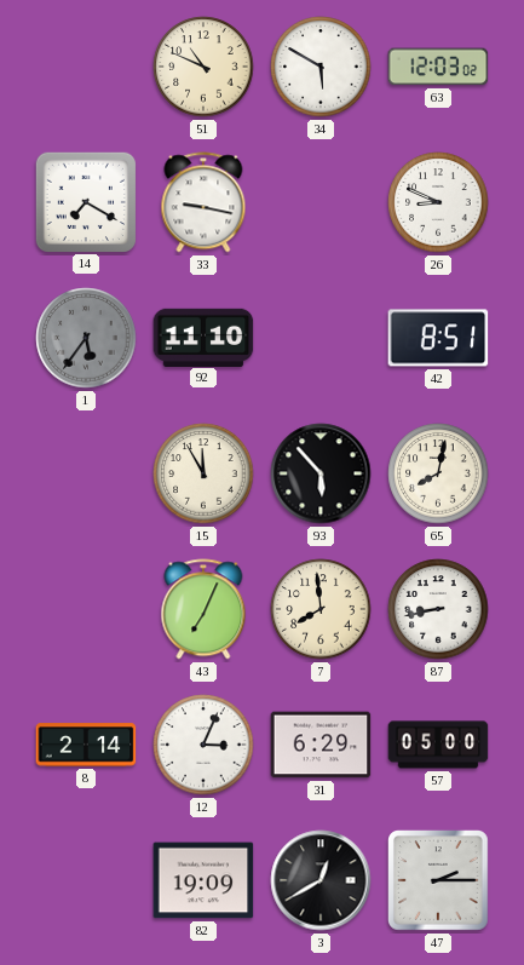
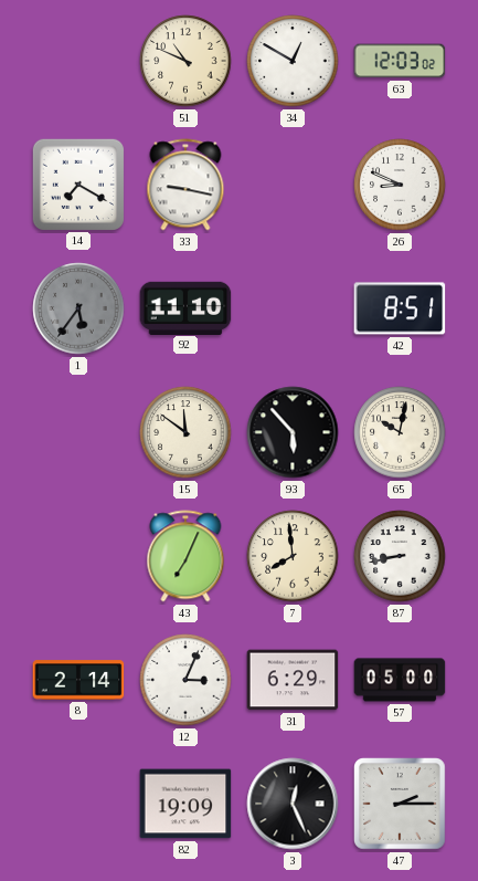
34: 5:50 -> 12:50 (293, 61)
15: 11:55 -> 11:51 (185, 432)
65: 8:02 -> 10:02 (400, 432)
3: 12:40 -> 12:26 (293, 804)
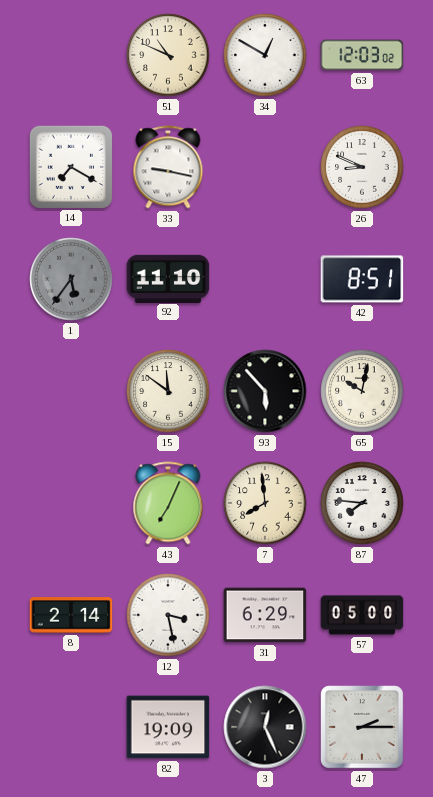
87: 8:43 -> 7:46 (362, 503)
12: 3:04 -> 3:28 (168, 615)
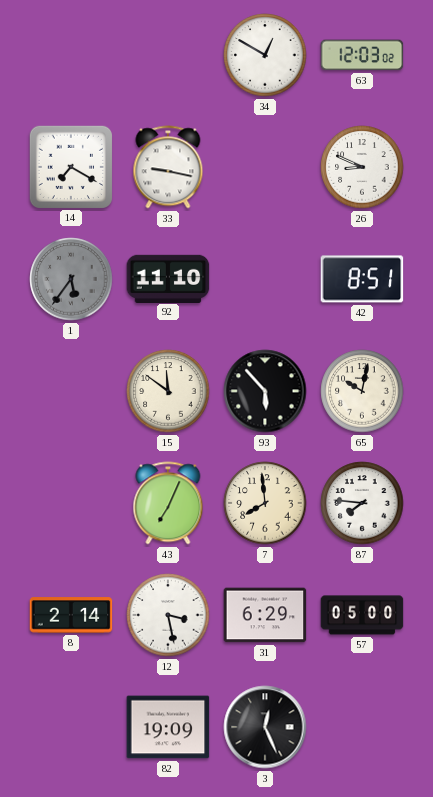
51: 10:49 -> none (168, 55)
47: 2:15 -> none (363, 728)
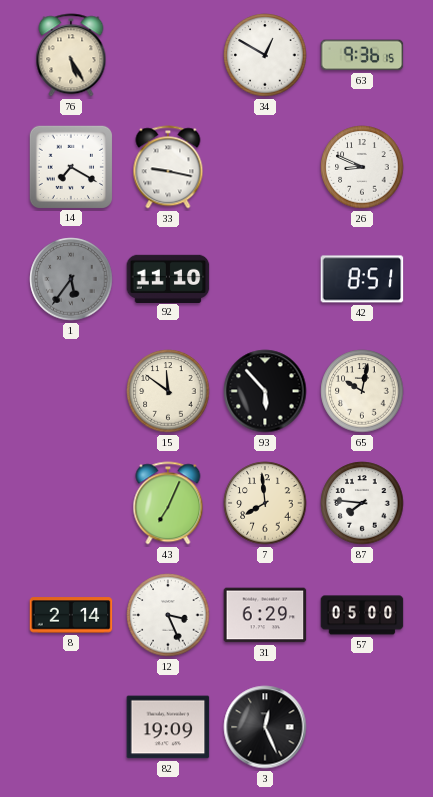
76: none -> 5:25 (71, 55)
63: 12:03 -> 9:36 (362, 55)
12: 3:28 -> 3:26 (168, 615)
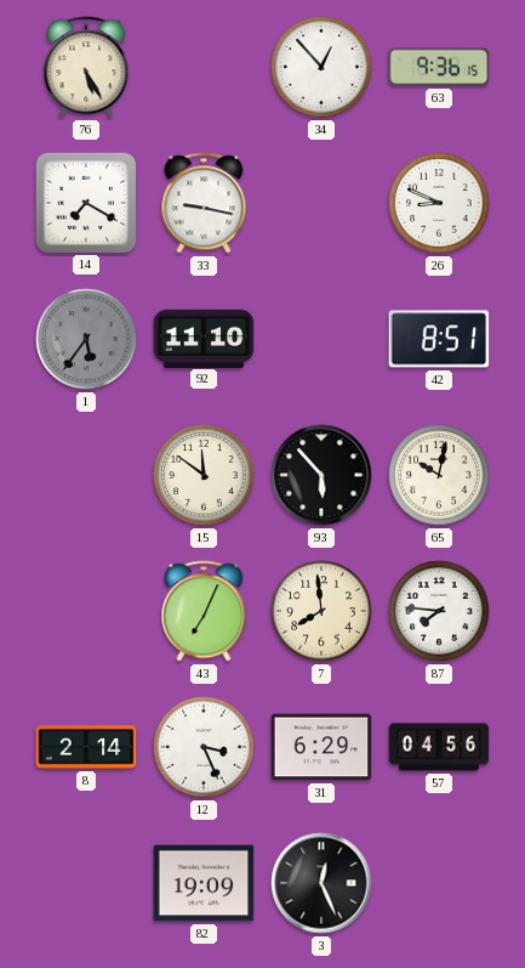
34: 12:50 -> 12:53 (321, 67)
57: 05:00 -> 04:56 (439, 747)
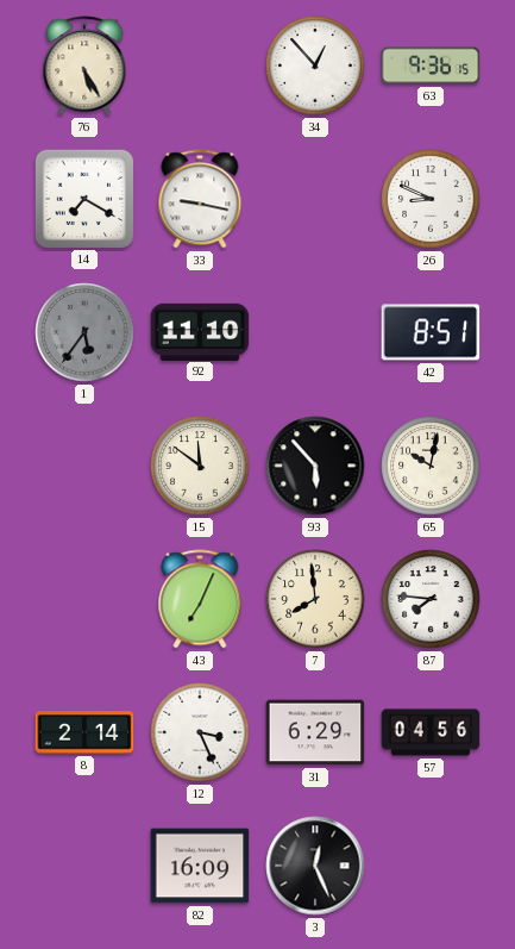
82: 19:09 -> 16:09 (200, 866)
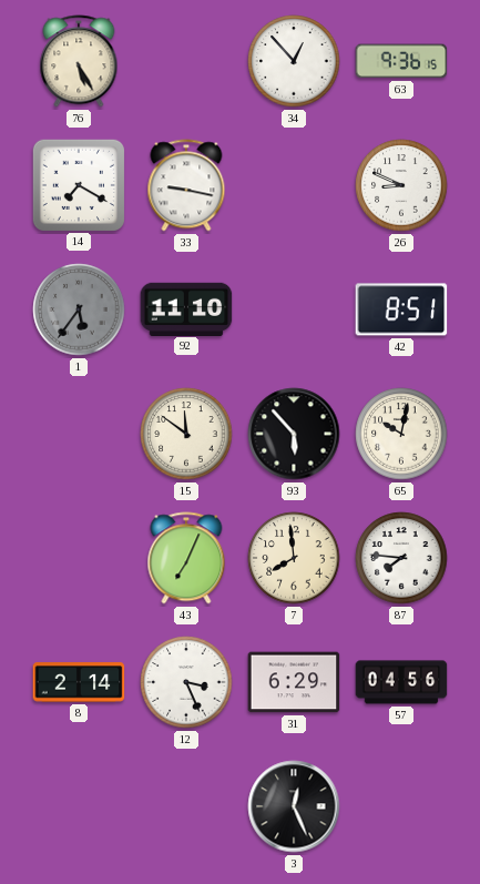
82: 16:09 -> none (200, 866)
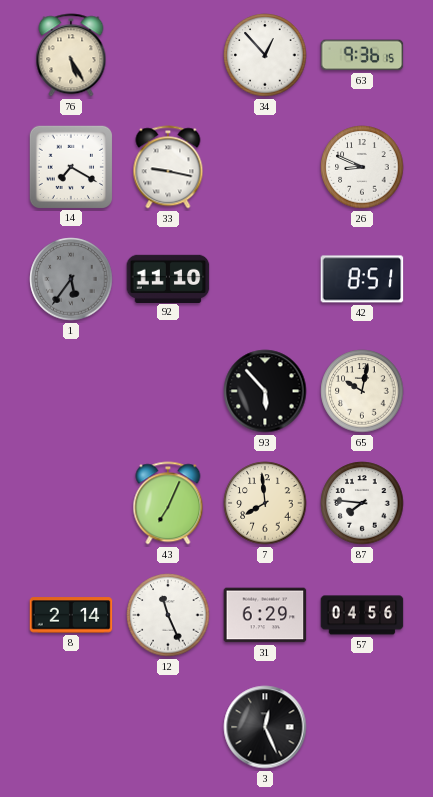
15: 11:51 -> none (186, 434)
12: 3:26 -> 11:26 (168, 615)
